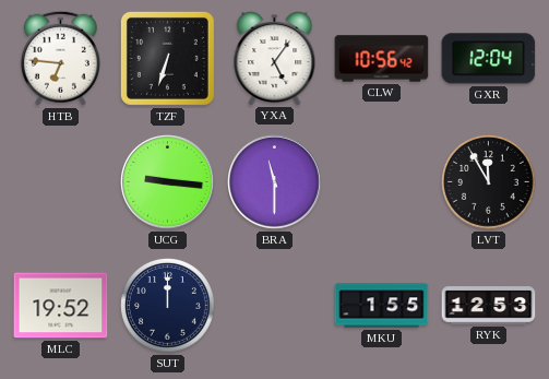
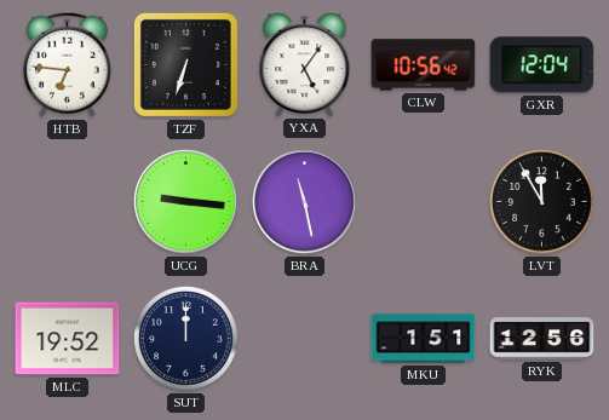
BRA: 11:30 -> 11:28 (305, 202)
MKU: 1:55 -> 1:51 (424, 339)
RYK: 12:53 -> 12:56 (542, 339)
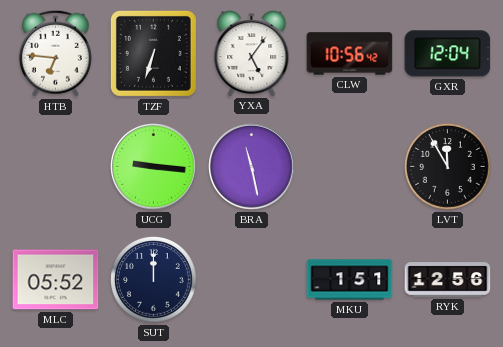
MLC: 19:52 -> 05:52 (56, 280)
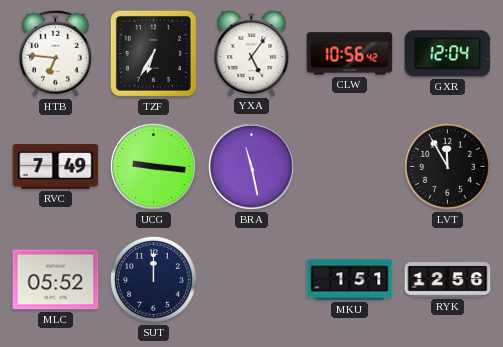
TZF: 6:33 -> 6:35 (153, 53)
RVC: none -> 7:49 (56, 167)
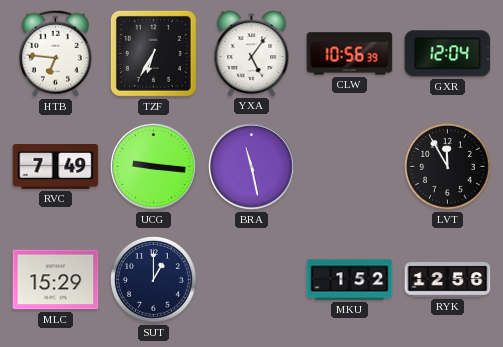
CLW: 10:56:42 -> 10:56:39 (350, 54)
MLC: 05:52 -> 15:29 (56, 280)
SUT: 12:00 -> 1:00 (153, 279)
MKU: 1:51 -> 1:52 (350, 280)
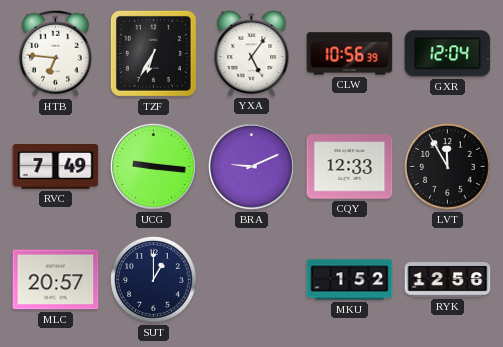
BRA: 11:28 -> 9:11 (252, 167)
CQY: none -> 12:33 (350, 167)
MLC: 15:29 -> 20:57 (56, 280)
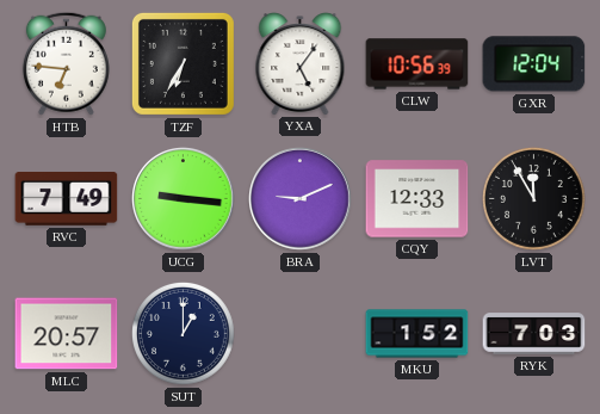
RYK: 12:56 -> 7:03 (534, 334)
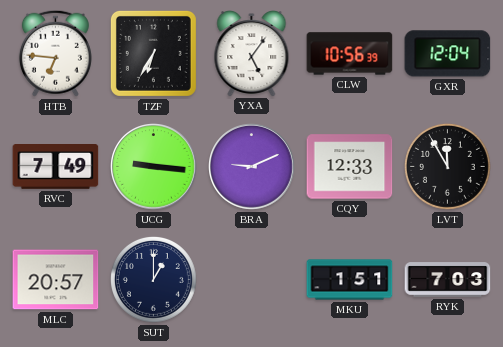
MKU: 1:52 -> 1:51 (350, 280)
